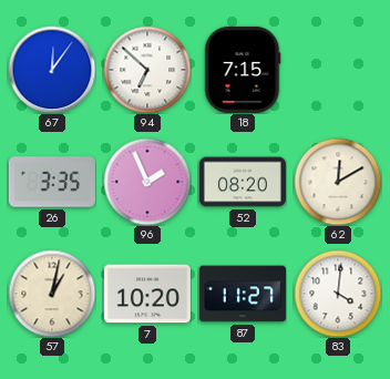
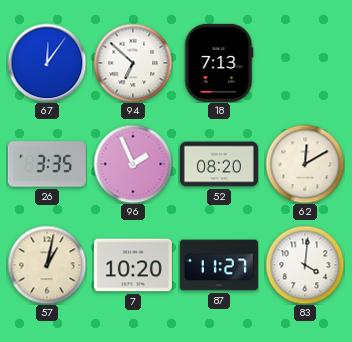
18: 7:15 -> 7:13 (219, 63)
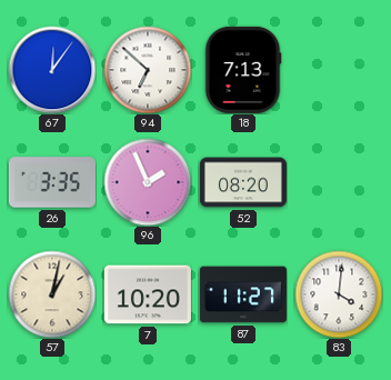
62: 12:10 -> none (305, 164)
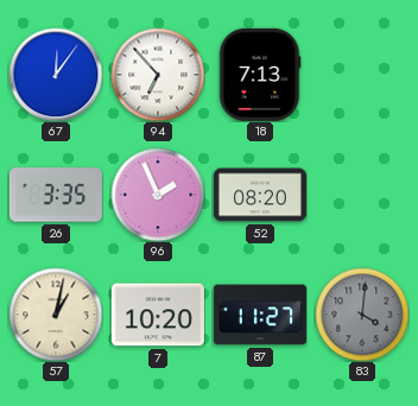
94: 6:52 -> 6:53 (158, 75)
83 dial: white -> grey (362, 315)
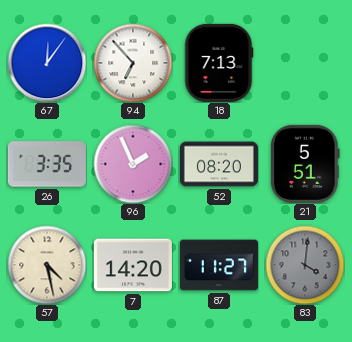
21: none -> 5:51 (306, 164)
57: 1:02 -> 4:28 (47, 265)
7: 10:20 -> 14:20 (133, 265)
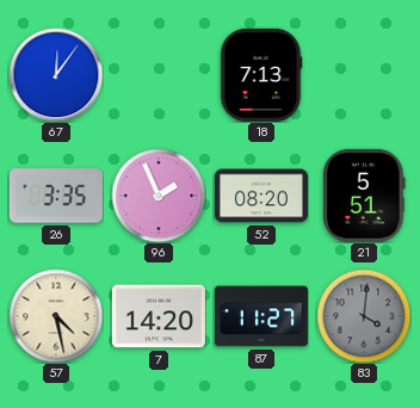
94: 6:53 -> none (133, 63)
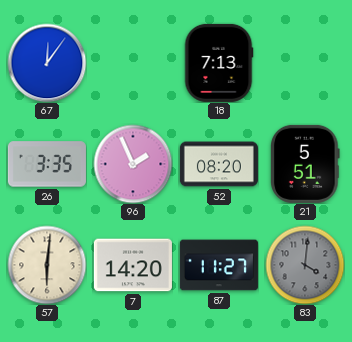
57: 4:28 -> 6:01 (47, 265)
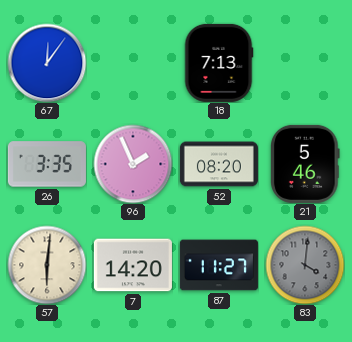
21: 5:51 -> 5:46 (306, 164)
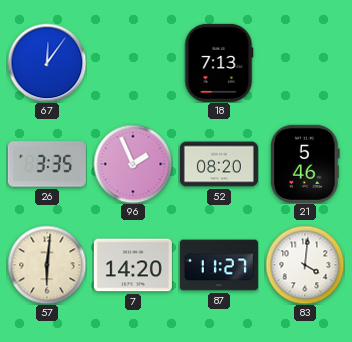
83 dial: grey -> white (305, 265)
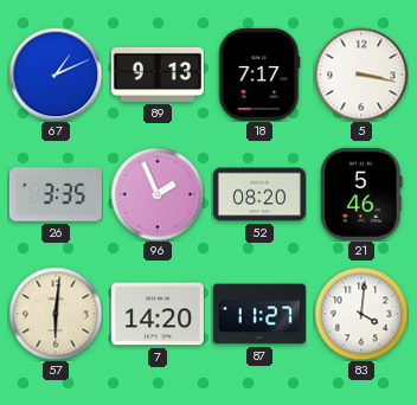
67: 12:06 -> 1:11 (56, 75)
89: none -> 9:13 (158, 75)
18: 7:13 -> 7:17 (259, 75)
5: none -> 3:17 (361, 75)
